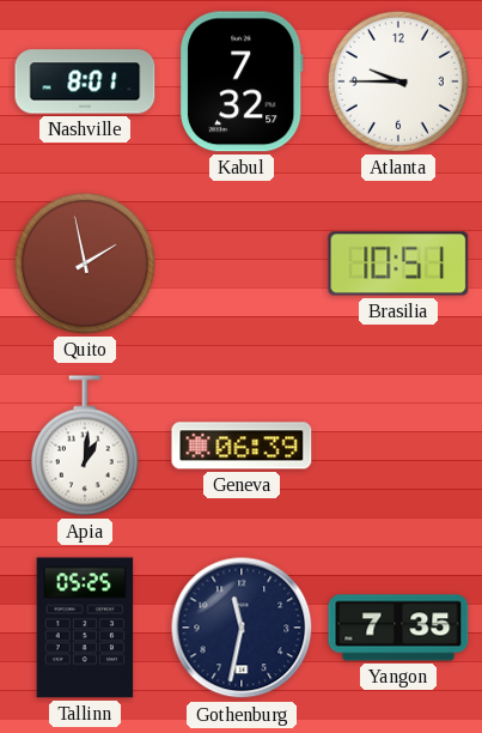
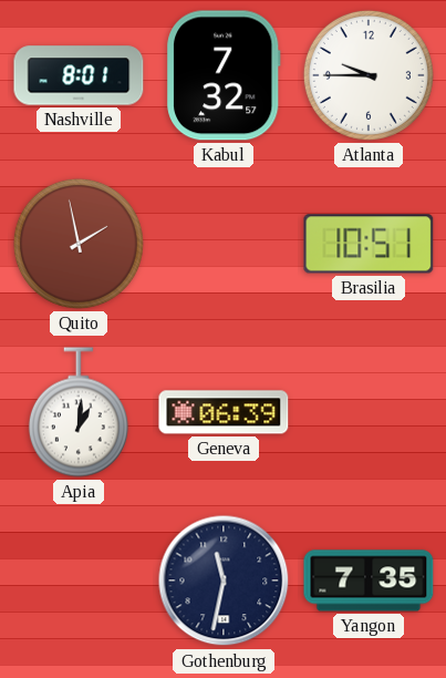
Tallinn: 05:25 -> none (85, 628)
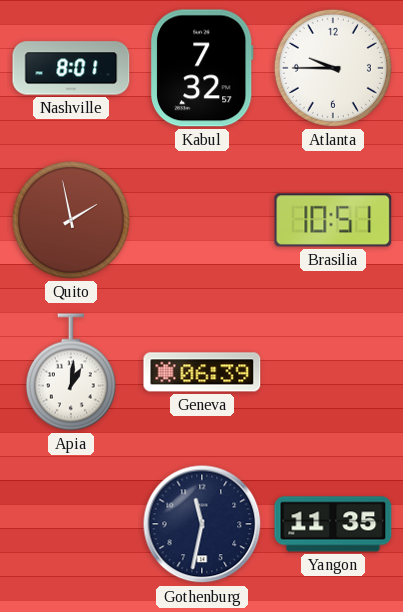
Yangon: 7:35 -> 11:35 (333, 524)
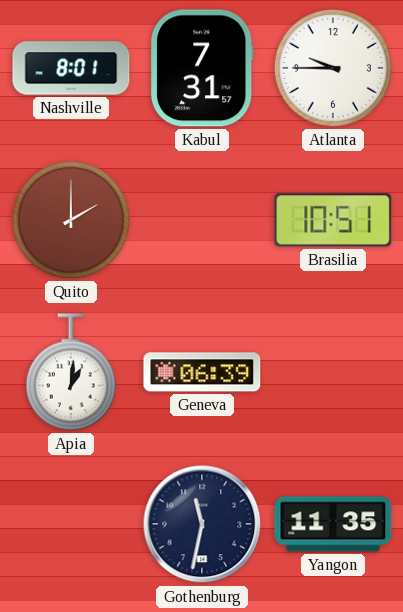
Kabul: 7:32 -> 7:31 (203, 68)
Quito: 1:58 -> 2:00 (71, 220)
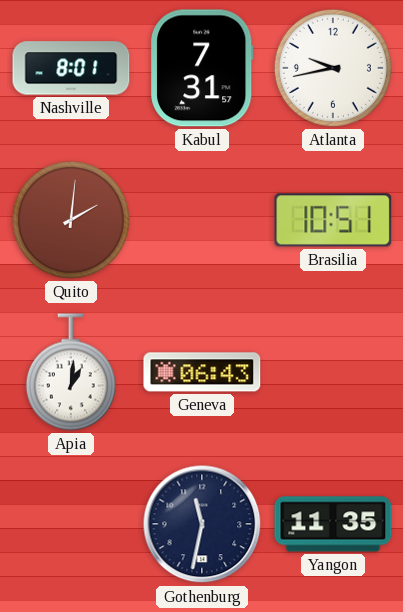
Atlanta: 9:45 -> 9:43 (333, 68)
Quito: 2:00 -> 2:01 (71, 220)
Geneva: 06:39 -> 06:43 (202, 372)
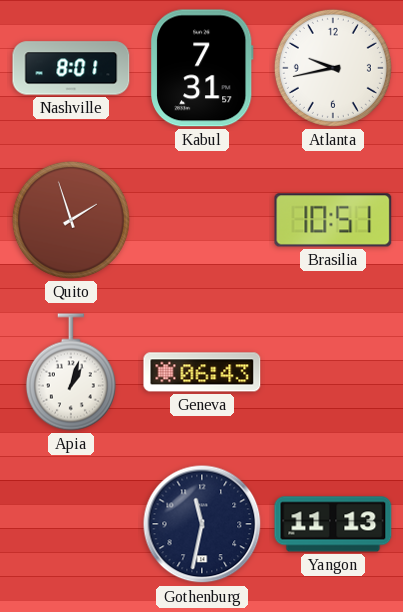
Quito: 2:01 -> 1:57 (71, 220)
Apia: 1:01 -> 1:03 (71, 372)
Yangon: 11:35 -> 11:13 (333, 524)
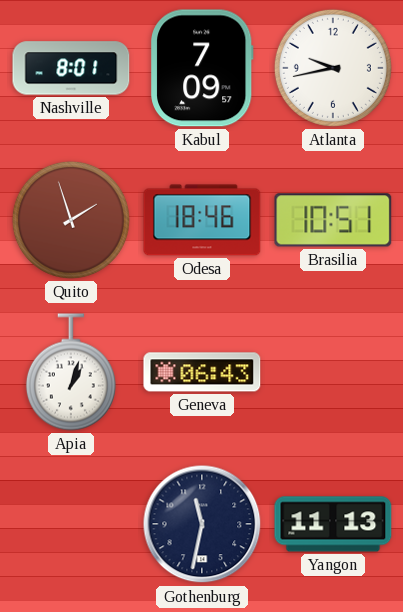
Kabul: 7:31 -> 7:09 (203, 68)
Odesa: none -> 18:46 (202, 220)
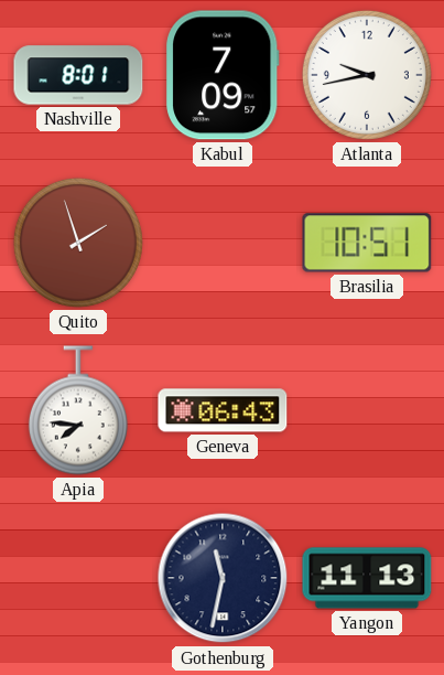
Odesa: 18:46 -> none (202, 220)
Apia: 1:03 -> 7:46 (78, 410)
